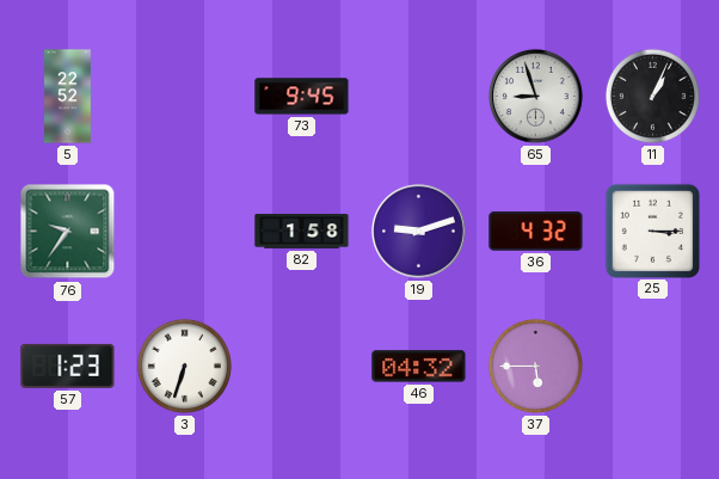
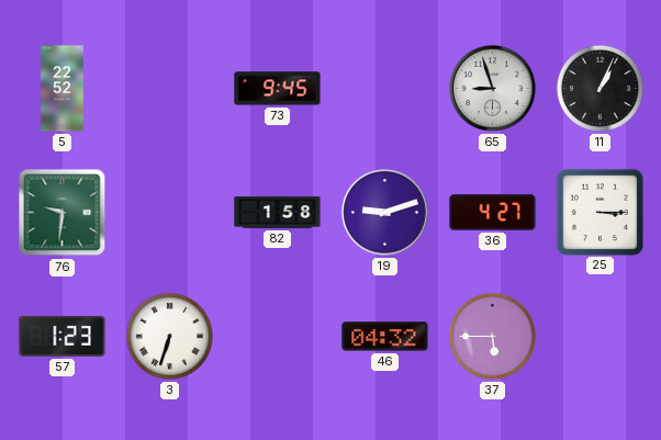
76: 9:36 -> 9:31 (63, 213)
36: 4:32 -> 4:27 (493, 213)
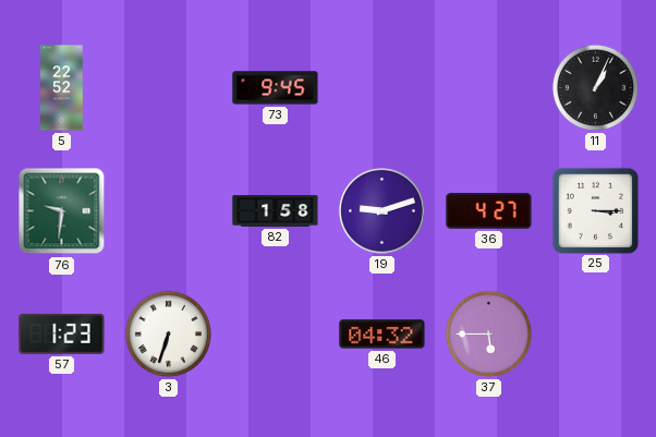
65: 8:57 -> none (492, 88)
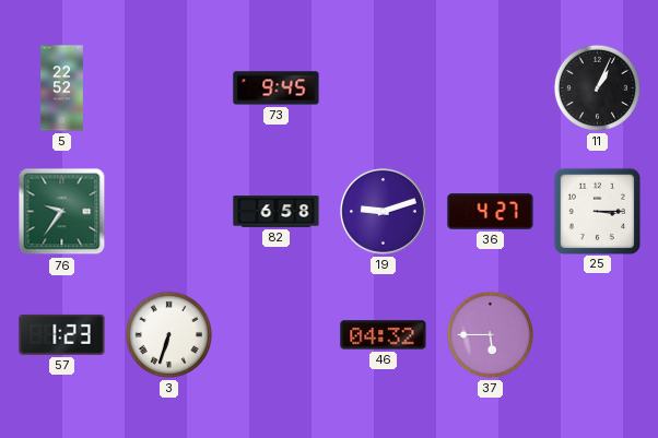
76: 9:31 -> 9:36 (62, 212)
82: 1:58 -> 6:58 (277, 212)
